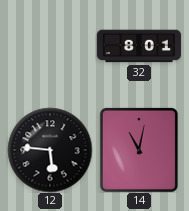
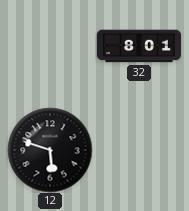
12: 5:46 -> 5:48 (50, 150)
14: 11:02 -> none (139, 150)
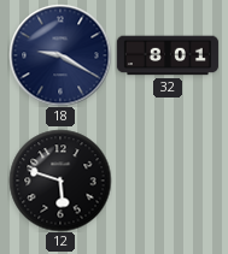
18: none -> 9:20 (60, 55)
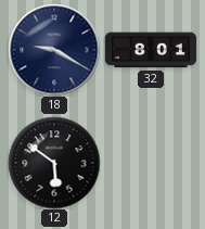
12: 5:48 -> 5:51 (54, 163)
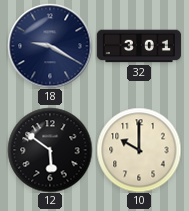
32: 8:01 -> 3:01 (139, 46)
10: none -> 10:00 (139, 150)
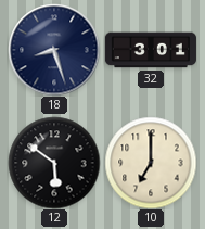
18: 9:20 -> 8:27 (54, 50)
10: 10:00 -> 7:00 (151, 163)
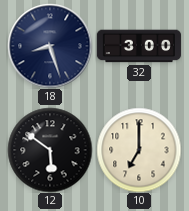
32: 3:01 -> 3:00 (139, 46)
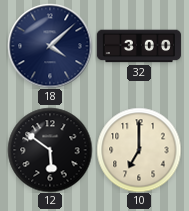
18: 8:27 -> 4:08 (50, 46)
